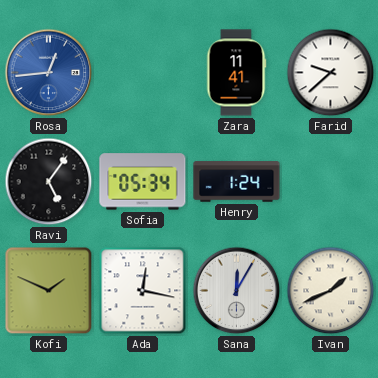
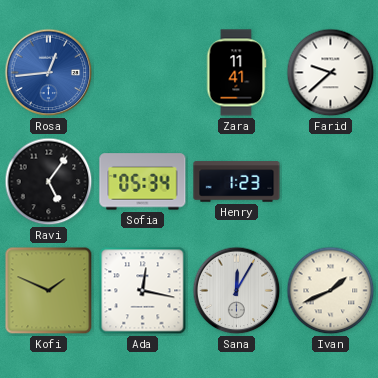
Henry: 1:24 -> 1:23 (237, 182)
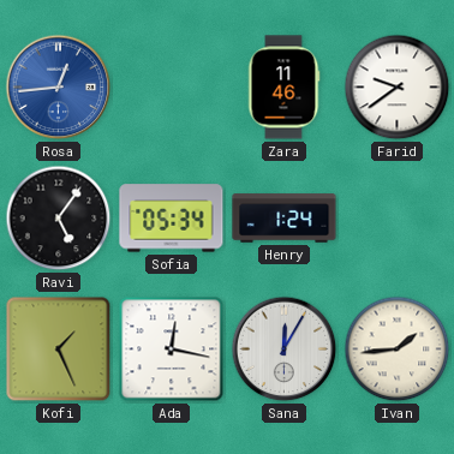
Zara: 11:41 -> 11:46 (283, 88)
Farid: 9:38 -> 9:39 (398, 88)
Henry: 1:23 -> 1:24 (285, 219)
Kofi: 1:49 -> 1:26 (59, 350)
Ivan: 1:41 -> 1:44 (398, 350)
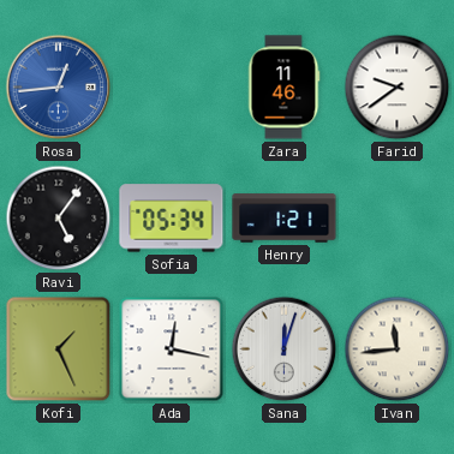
Henry: 1:24 -> 1:21 (285, 219)
Sana: 12:05 -> 12:03 (285, 350)
Ivan: 1:44 -> 11:44 (398, 350)
